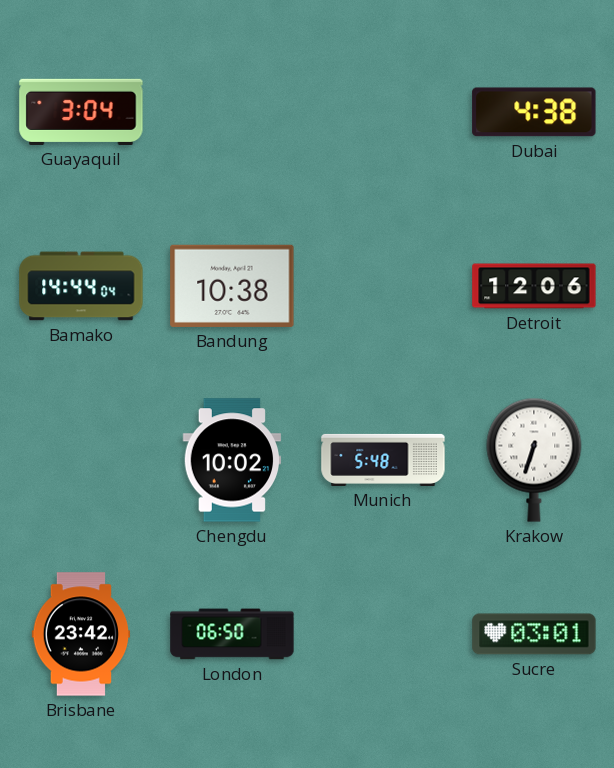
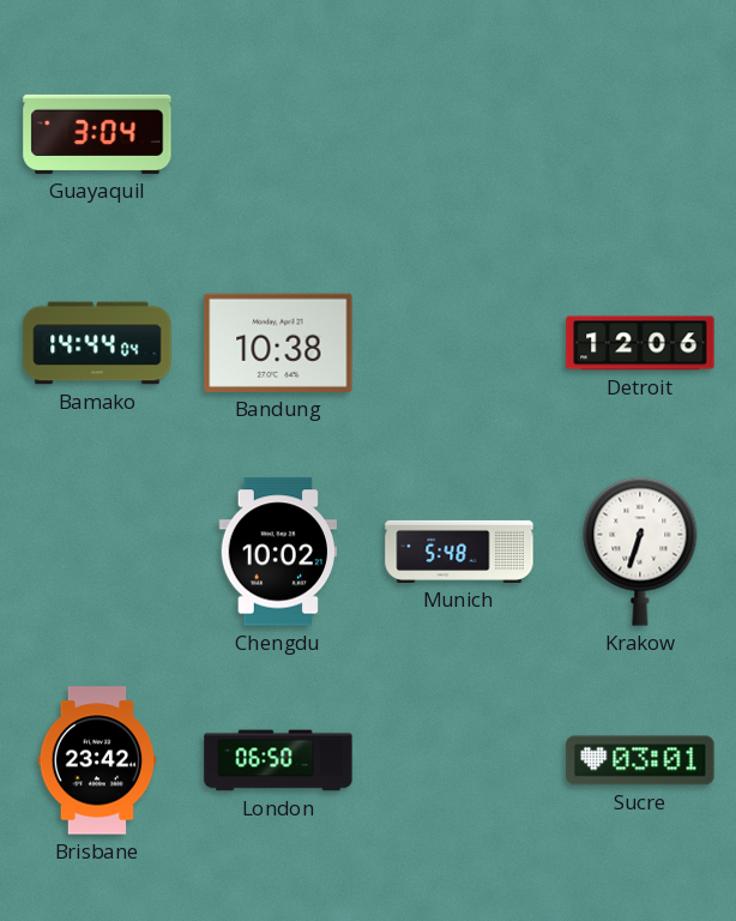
Dubai: 4:38 -> none (534, 112)
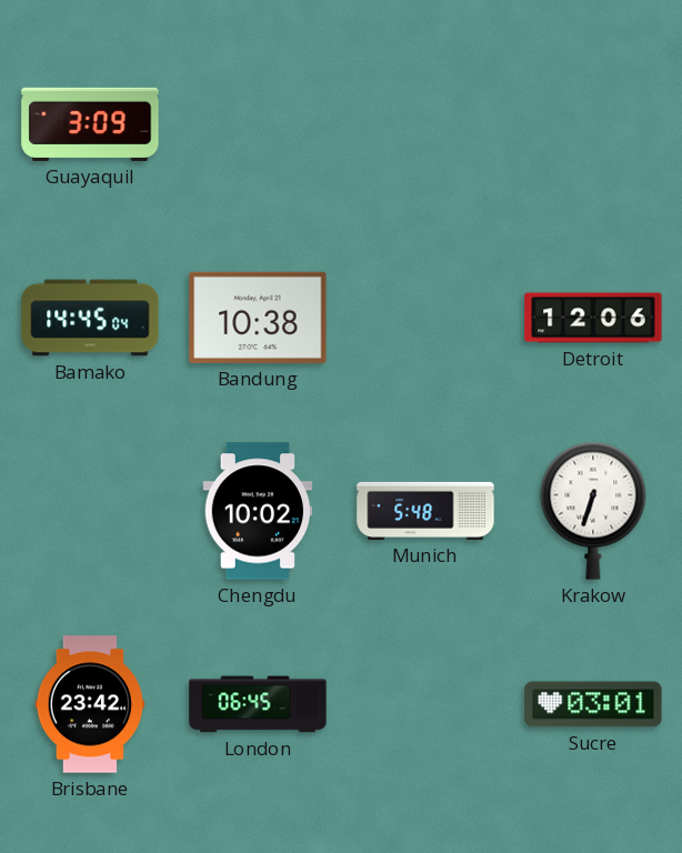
Guayaquil: 3:04 -> 3:09 (90, 124)
Bamako: 14:44 -> 14:45 (90, 318)
London: 06:50 -> 06:45 (258, 704)
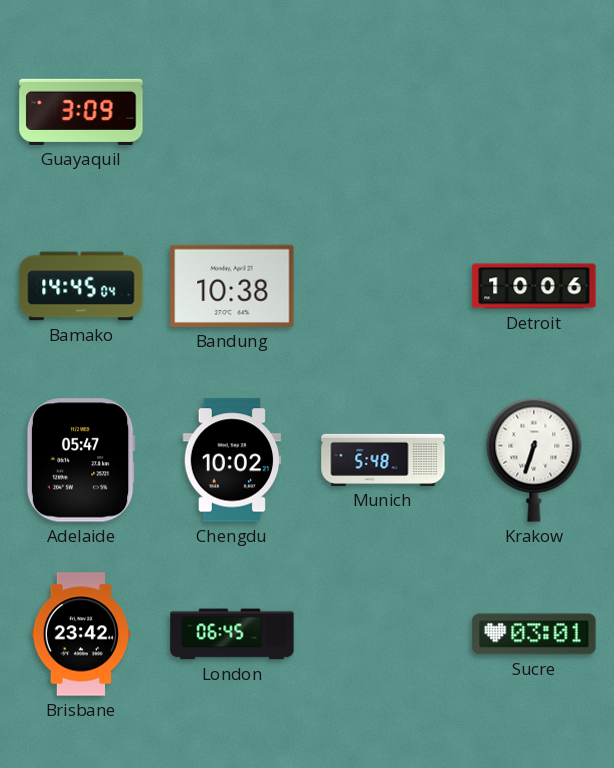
Detroit: 12:06 -> 10:06 (534, 286)
Adelaide: none -> 05:47 (81, 460)
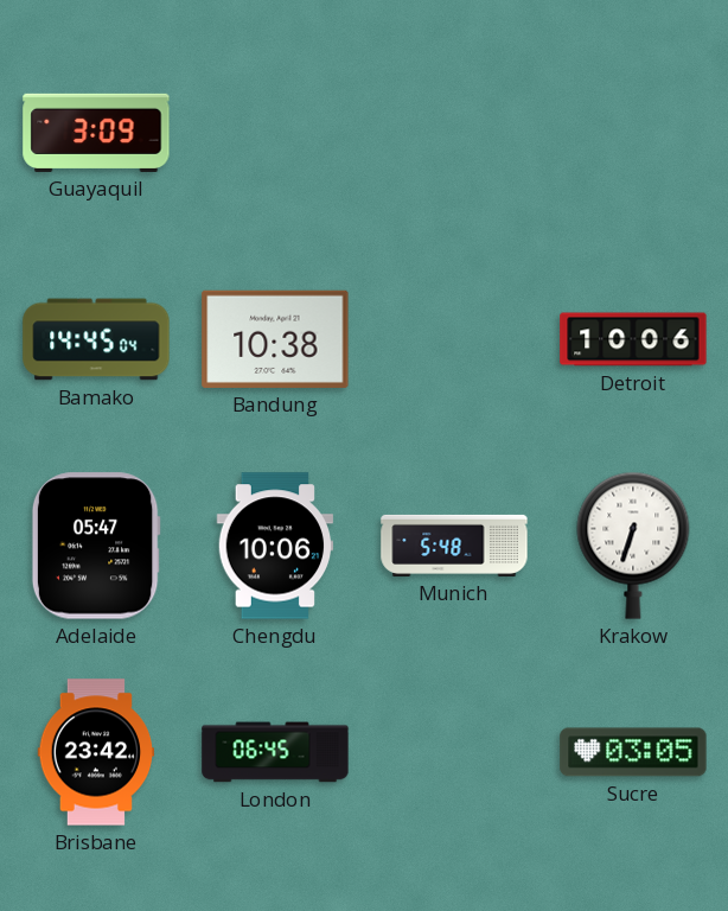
Chengdu: 10:02 -> 10:06 (275, 546)
Sucre: 03:01 -> 03:05 (633, 752)
